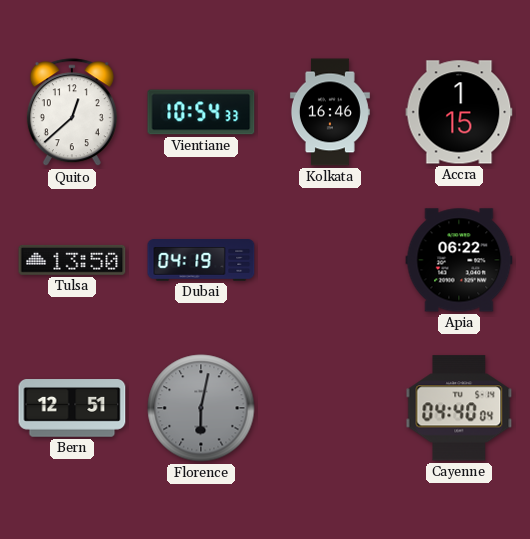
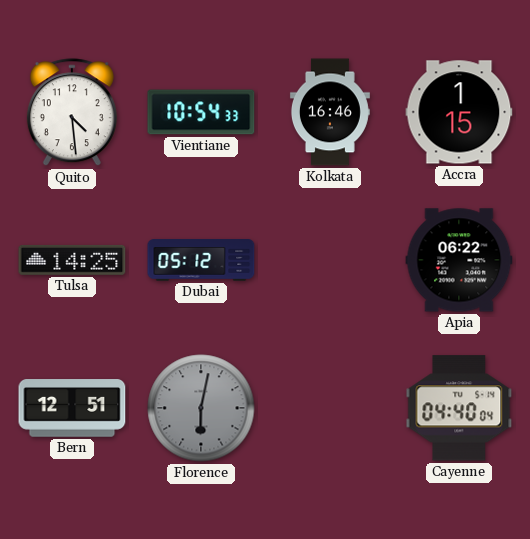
Quito: 12:38 -> 4:29 (72, 113)
Tulsa: 13:50 -> 14:25 (72, 260)
Dubai: 04:19 -> 05:12 (201, 260)
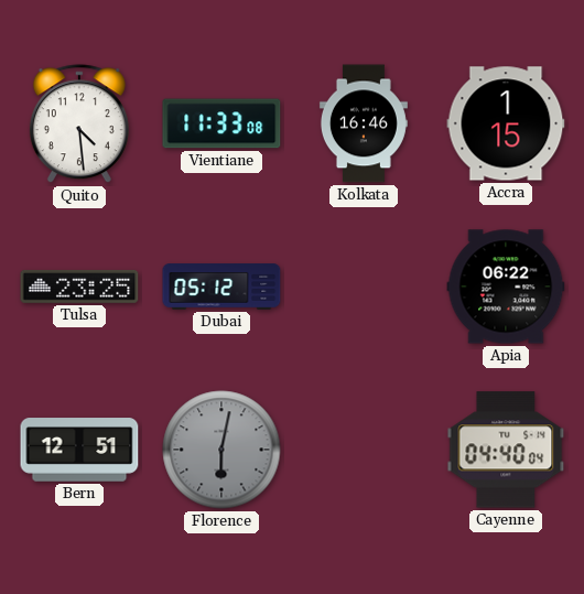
Vientiane: 10:54 -> 11:33 (221, 123)
Tulsa: 14:25 -> 23:25 (79, 287)
